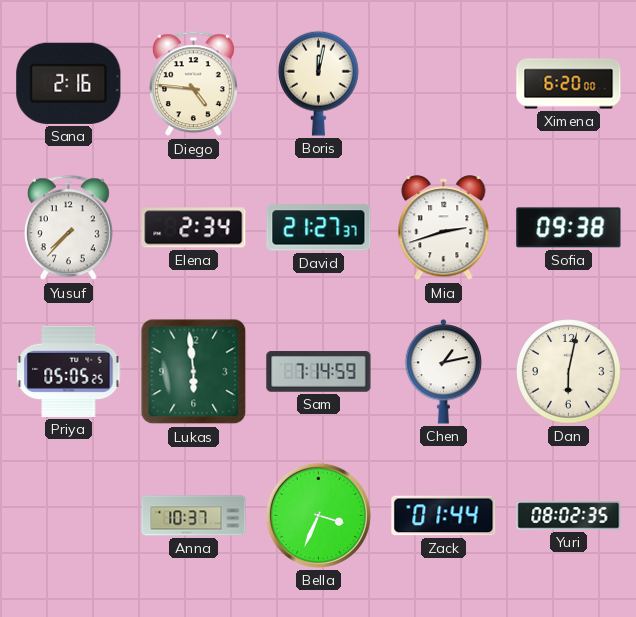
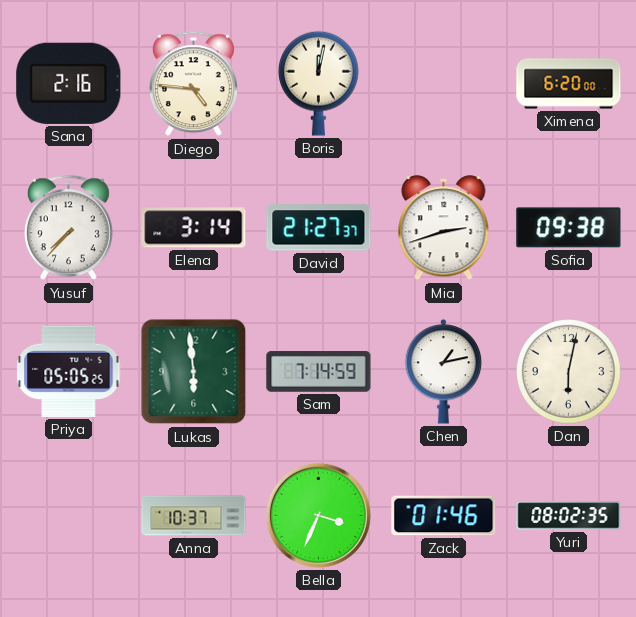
Elena: 2:34 -> 3:14 (194, 228)
Zack: 01:44 -> 01:46 (444, 516)
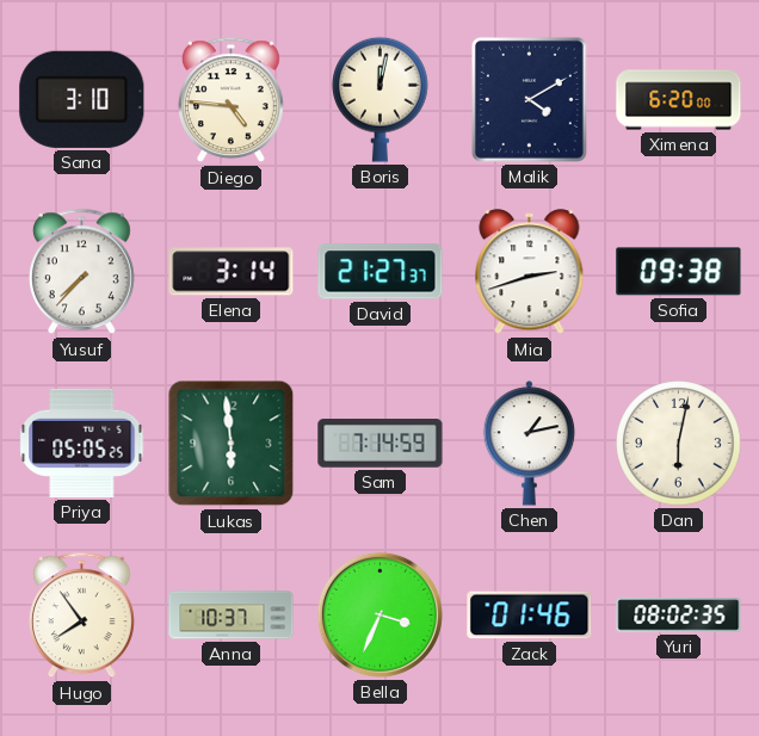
Sana: 2:16 -> 3:10 (82, 99)
Malik: none -> 4:10 (529, 99)
Hugo: none -> 7:54 (81, 616)
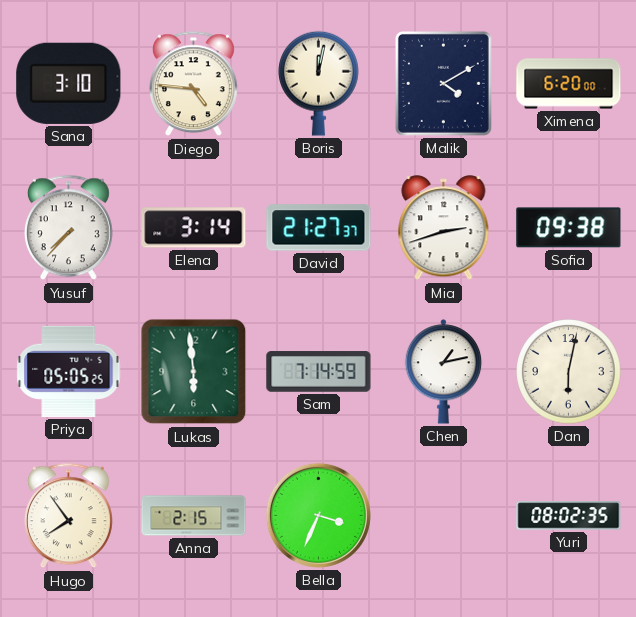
Anna: 10:37 -> 2:15 (194, 516)
Zack: 01:46 -> none (530, 616)
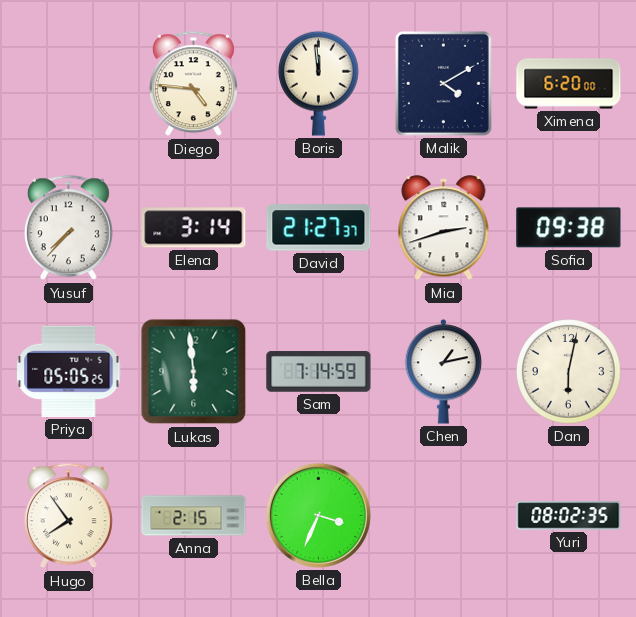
Sana: 3:10 -> none (69, 83)
Boris: 12:02 -> 11:59 (319, 83)
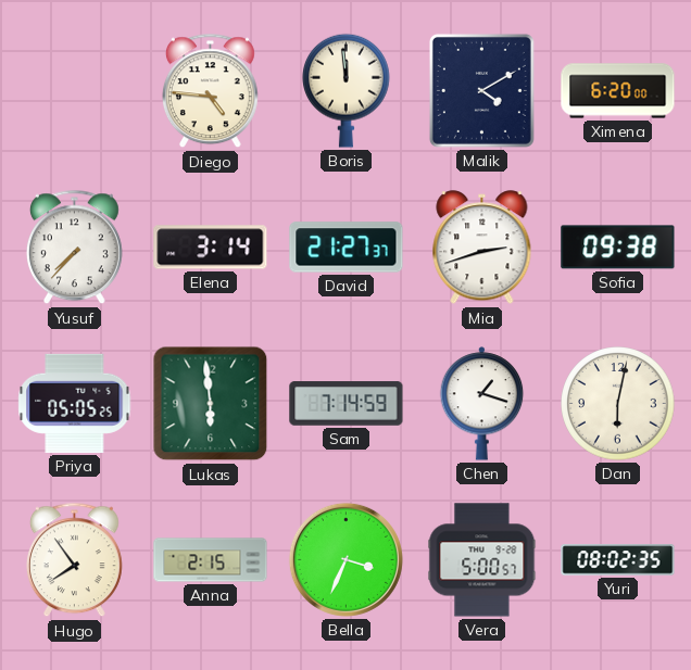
Chen: 1:13 -> 1:18 (482, 404)
Vera: none -> 5:00 (482, 560)
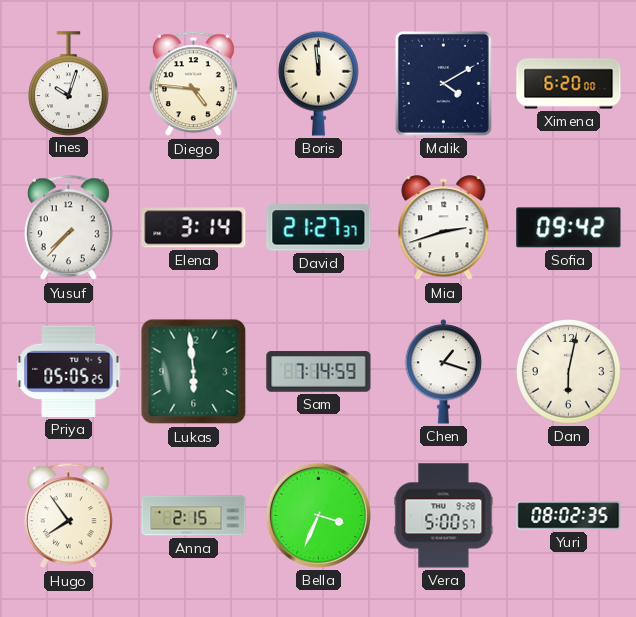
Ines: none -> 10:03 (69, 83)
Sofia: 09:38 -> 09:42 (569, 228)
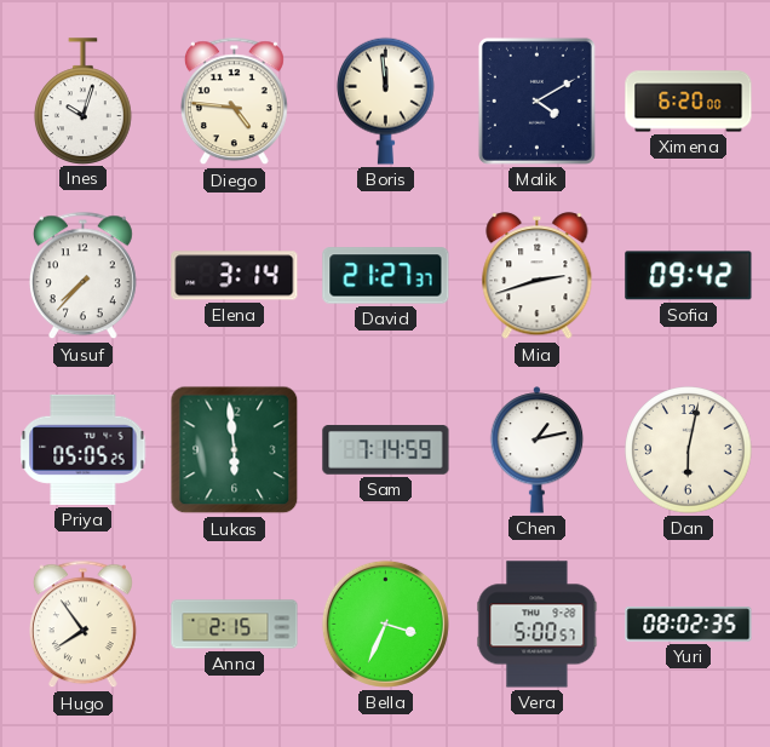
Chen: 1:18 -> 1:13 (538, 450)
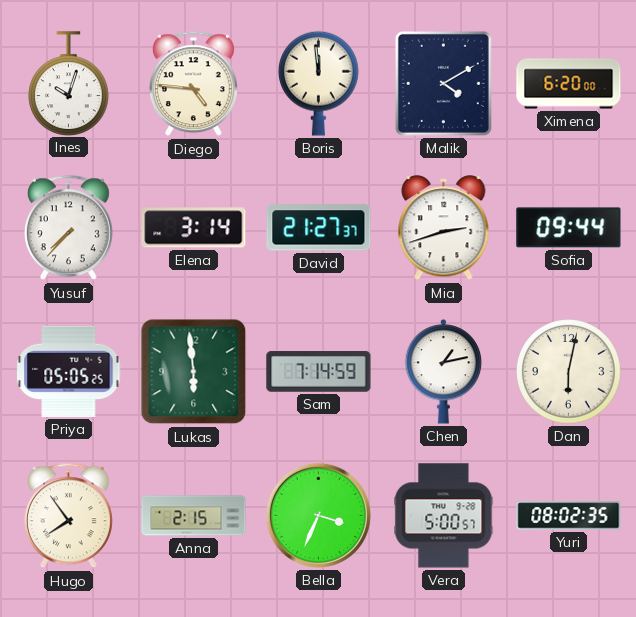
Sofia: 09:42 -> 09:44 (569, 228)
